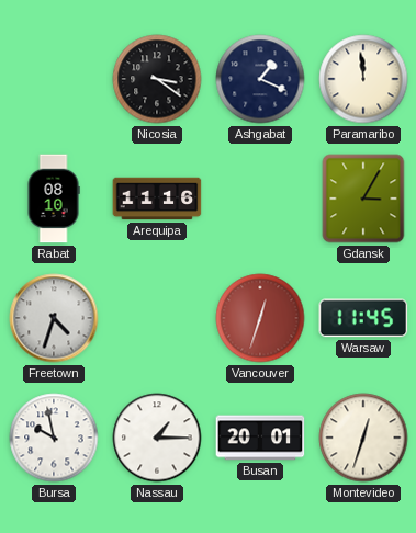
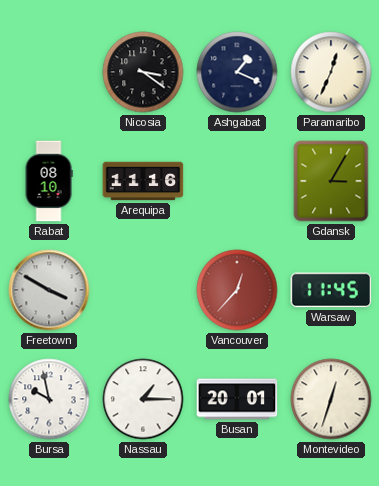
Paramaribo: 11:59 -> 12:34 (331, 72)
Freetown: 4:33 -> 3:50 (49, 290)
Vancouver: 12:33 -> 12:37 (237, 290)
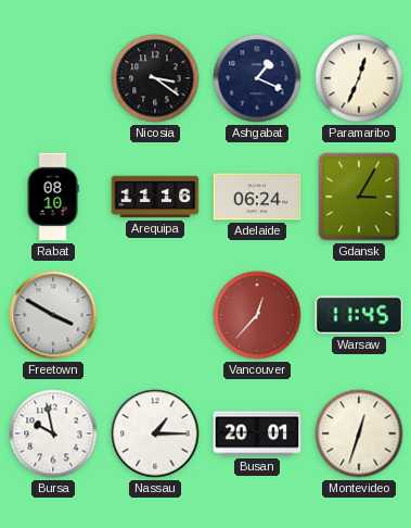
Adelaide: none -> 06:24 (257, 197)
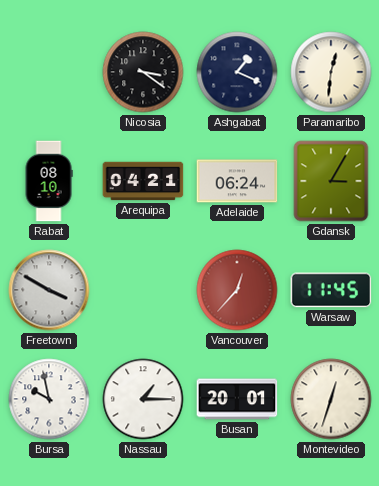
Paramaribo: 12:34 -> 12:31 (331, 72)
Arequipa: 11:16 -> 04:21 (143, 181)
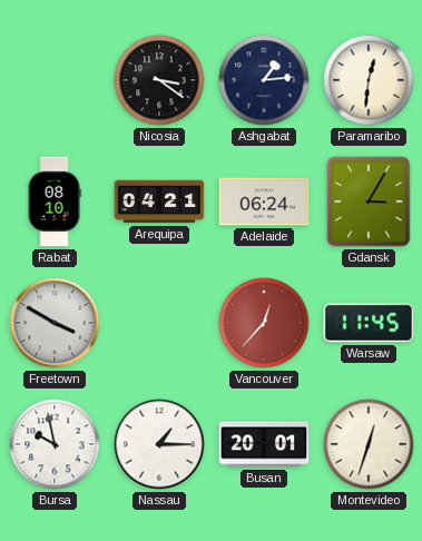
Ashgabat: 1:19 -> 1:14 (264, 80)
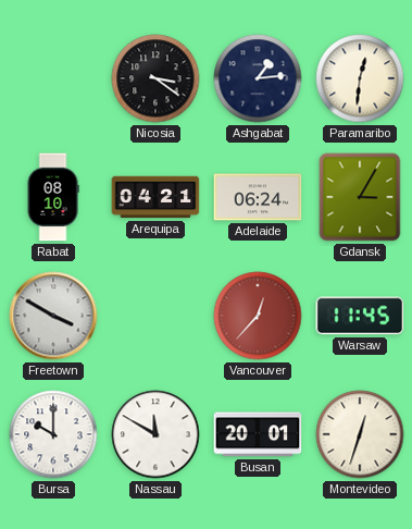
Bursa: 9:58 -> 10:00 (53, 434)
Nassau: 1:15 -> 11:50 (155, 434)
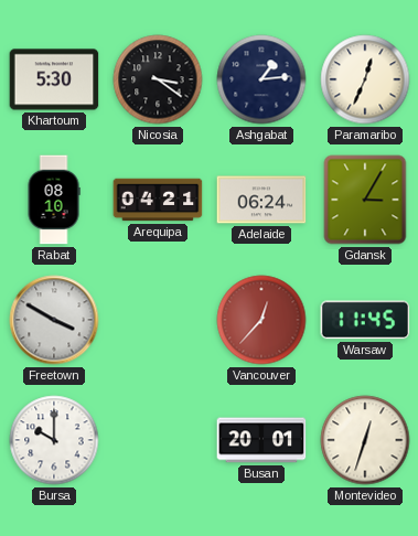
Khartoum: none -> 5:30 (54, 79)
Paramaribo: 12:31 -> 12:34 (365, 79)
Nassau: 11:50 -> none (155, 434)
